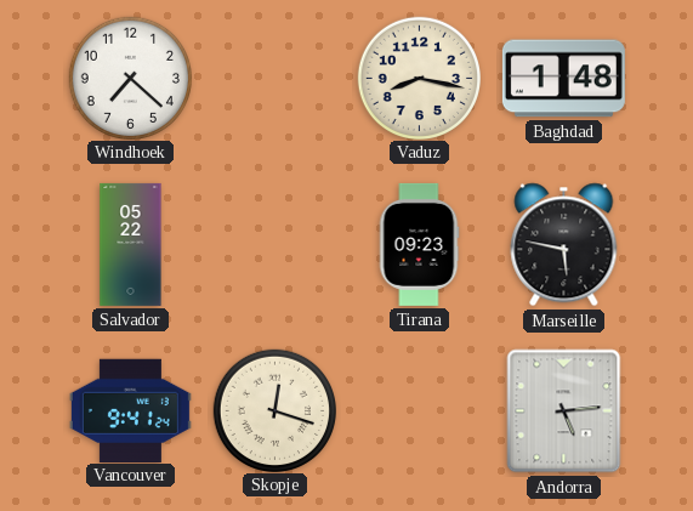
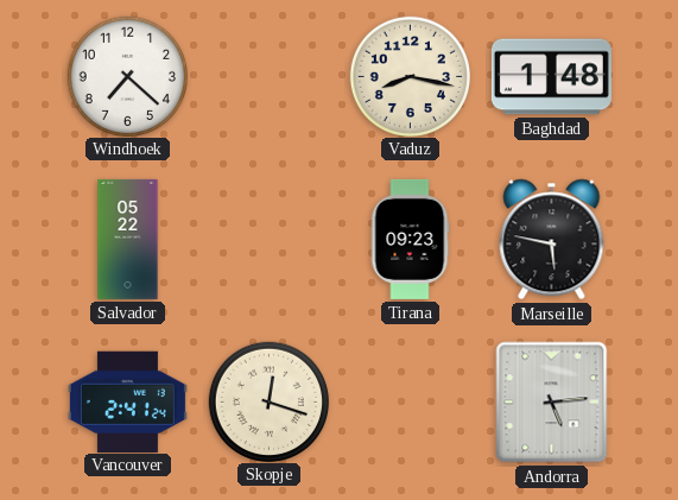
Vancouver: 9:41 -> 2:41 (127, 401)
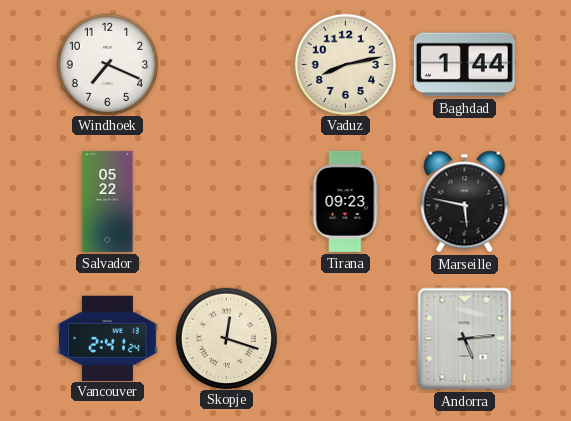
Windhoek: 7:22 -> 7:19 (107, 64)
Vaduz: 8:17 -> 8:13 (345, 64)
Baghdad: 1:48 -> 1:44 (464, 65)
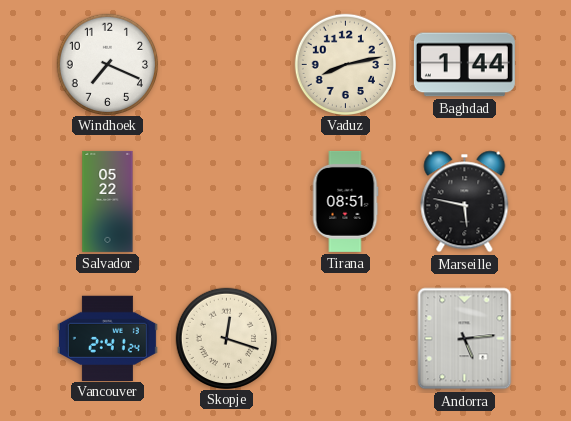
Tirana: 09:23 -> 08:51 (345, 201)
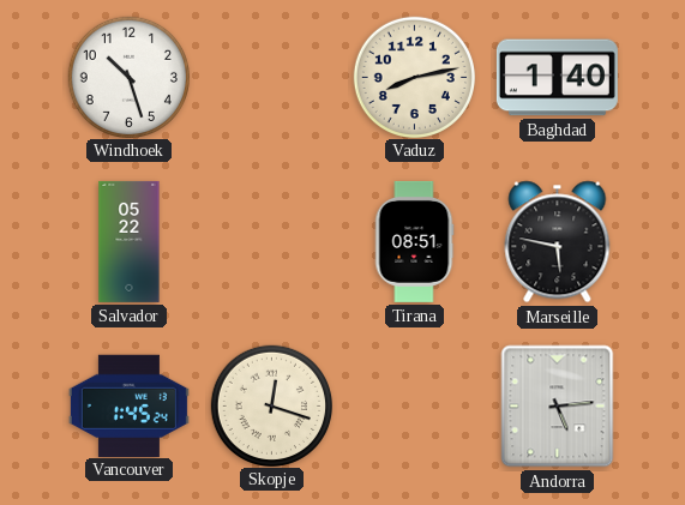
Windhoek: 7:19 -> 10:27 (128, 77)
Baghdad: 1:44 -> 1:40 (557, 78)
Vancouver: 2:41 -> 1:45 (128, 405)
